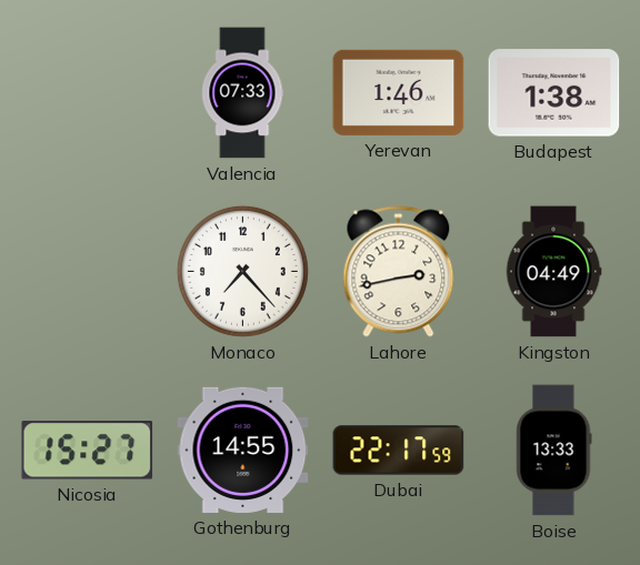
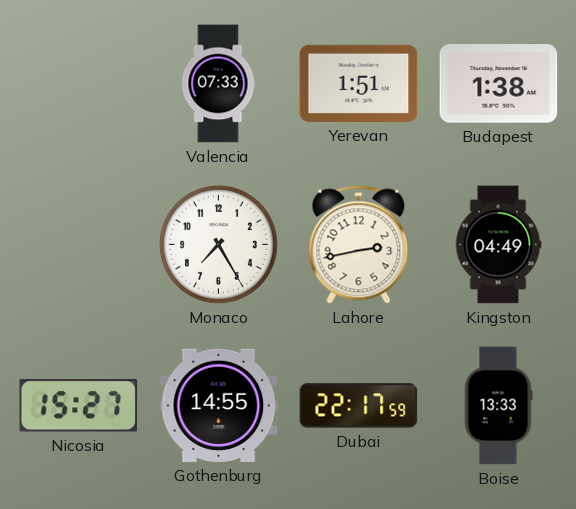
Yerevan: 1:46 -> 1:51 (359, 83)
Monaco: 7:23 -> 7:25 (218, 244)
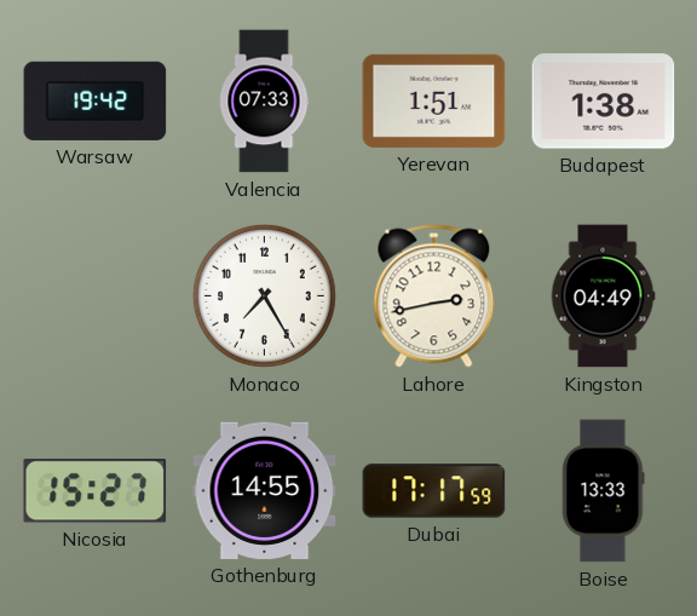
Warsaw: none -> 19:42 (96, 100)
Dubai: 22:17 -> 17:17 (434, 491)
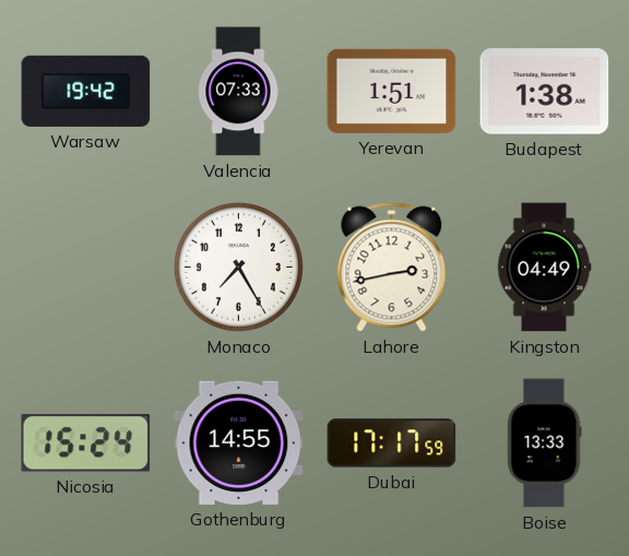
Nicosia: 15:27 -> 15:24 (86, 443)
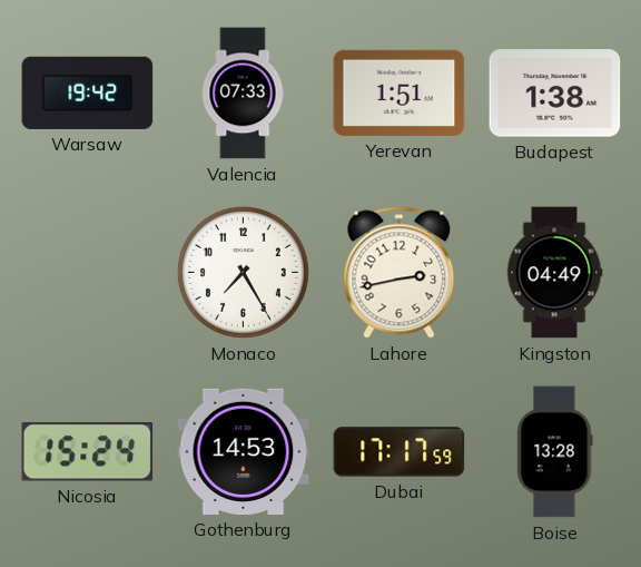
Gothenburg: 14:55 -> 14:53 (244, 451)
Boise: 13:33 -> 13:28 (555, 452)
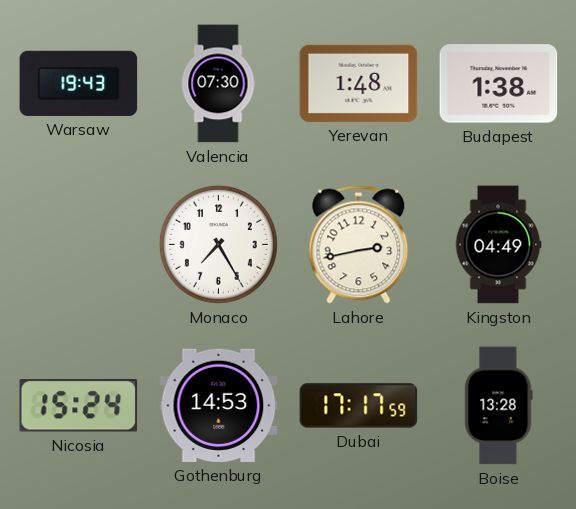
Warsaw: 19:42 -> 19:43 (79, 83)
Valencia: 07:33 -> 07:30 (218, 84)
Yerevan: 1:51 -> 1:48 (359, 83)
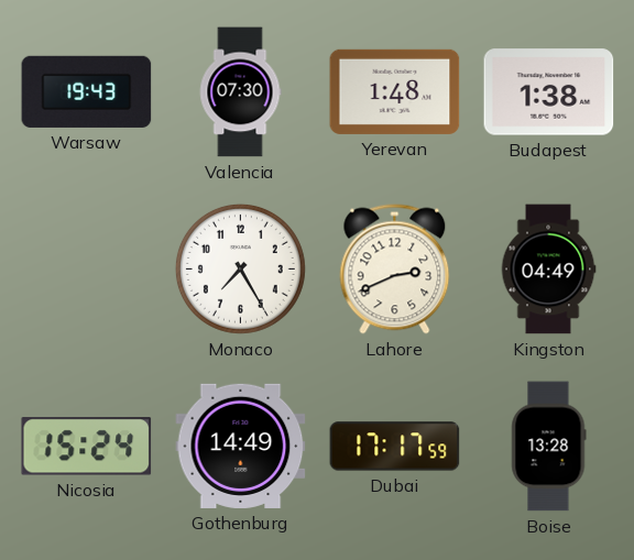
Lahore: 2:43 -> 2:41 (395, 270)
Gothenburg: 14:53 -> 14:49 (241, 446)
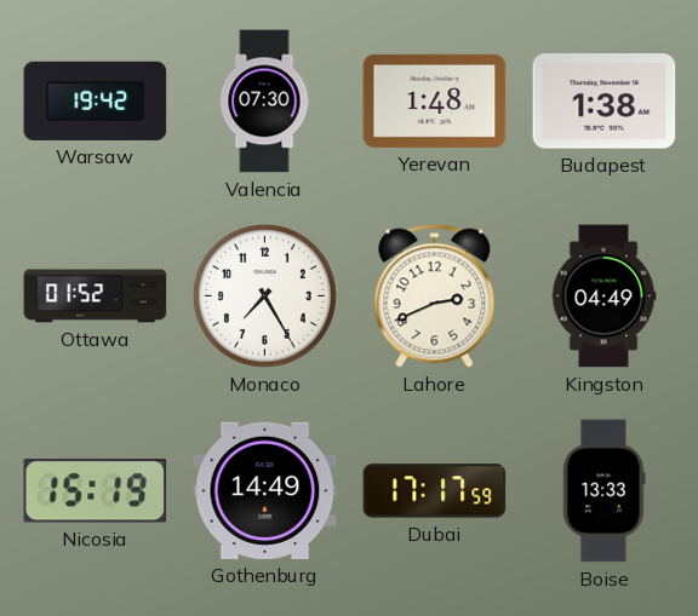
Warsaw: 19:43 -> 19:42 (96, 100)
Ottawa: none -> 01:52 (96, 297)
Nicosia: 15:24 -> 15:19 (96, 491)
Boise: 13:28 -> 13:33 (605, 491)
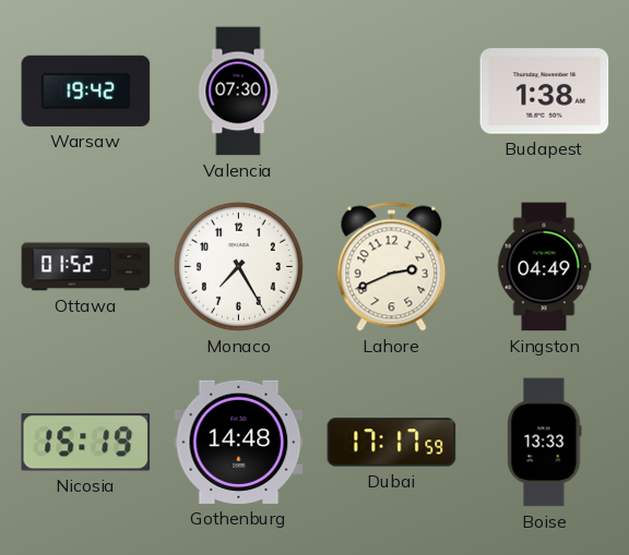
Yerevan: 1:48 -> none (435, 100)
Gothenburg: 14:49 -> 14:48 (239, 442)
